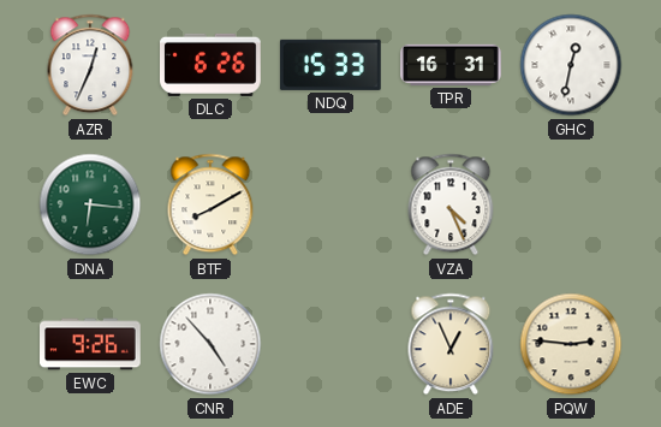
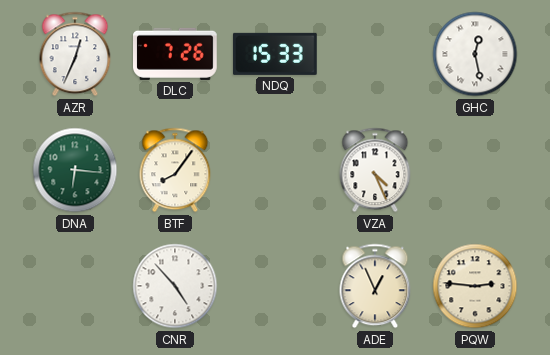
DLC: 6:26 -> 7:26 (176, 54)
TPR: 16:31 -> none (451, 65)
GHC: 12:32 -> 12:28 (475, 54)
BTF: 8:10 -> 8:06 (175, 170)
EWC: 9:26 -> none (91, 344)
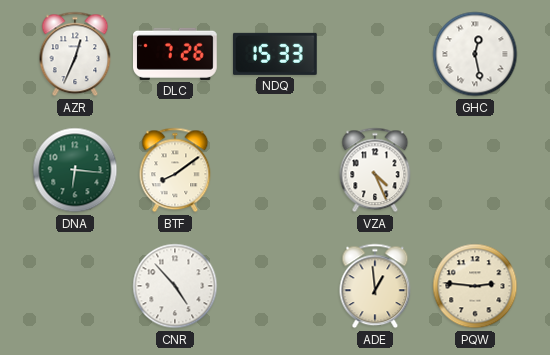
BTF: 8:06 -> 8:09 (175, 170)
ADE: 12:56 -> 12:59 (375, 286)
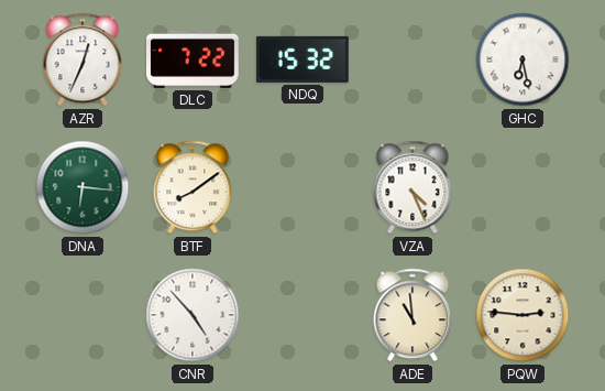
DLC: 7:26 -> 7:22 (194, 59)
NDQ: 15:33 -> 15:32 (302, 59)
GHC: 12:28 -> 6:28 (522, 59)
ADE: 12:59 -> 10:59 (413, 315)
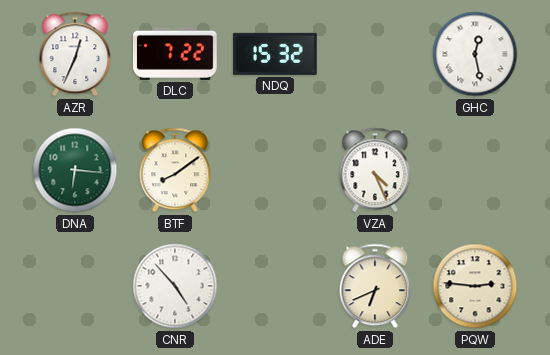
GHC: 6:28 -> 12:28 (475, 54)
ADE: 10:59 -> 6:41 (375, 286)
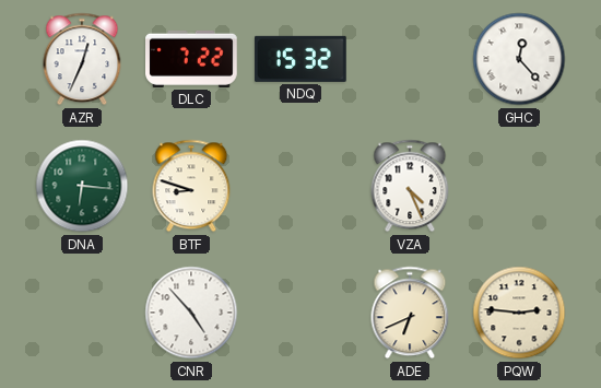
GHC: 12:28 -> 12:23 (519, 59)
BTF: 8:09 -> 8:48 (191, 186)
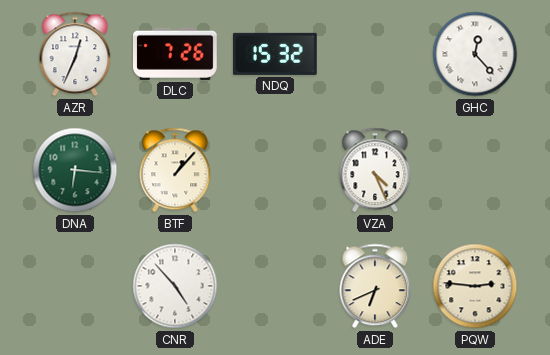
DLC: 7:22 -> 7:26 (176, 54)
BTF: 8:48 -> 1:07 (175, 170)
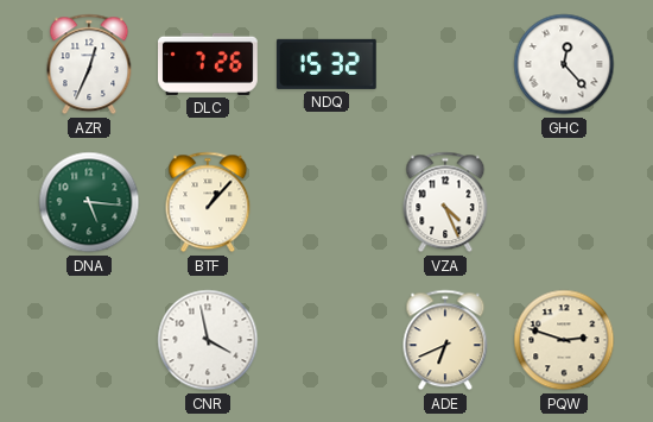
DNA: 6:16 -> 5:16 (89, 202)
CNR: 4:53 -> 3:58 (208, 340)
PQW: 2:46 -> 2:48 (564, 340)
